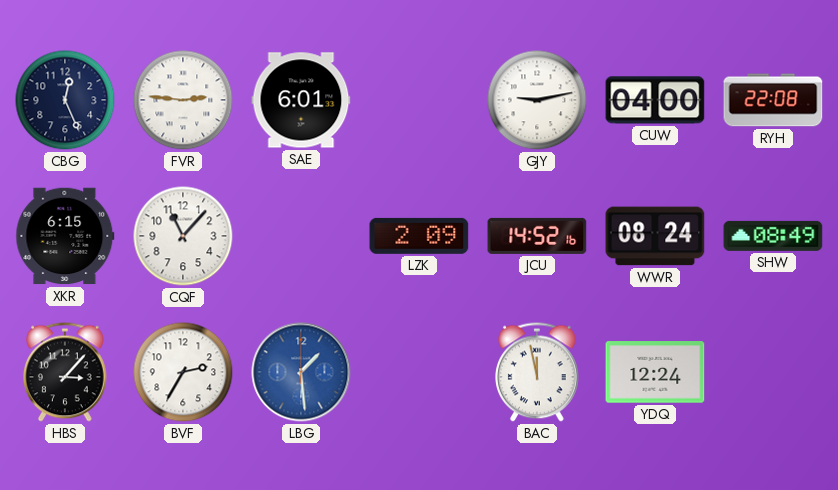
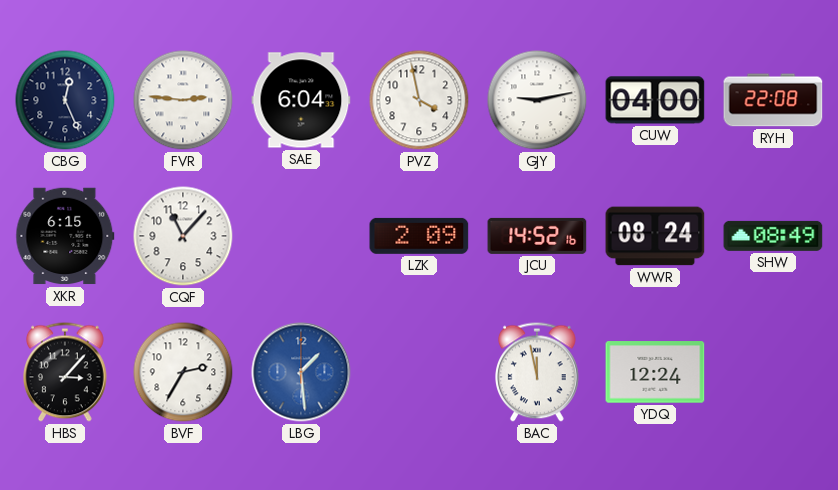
SAE: 6:01 -> 6:04 (301, 100)
PVZ: none -> 3:58 (419, 100)
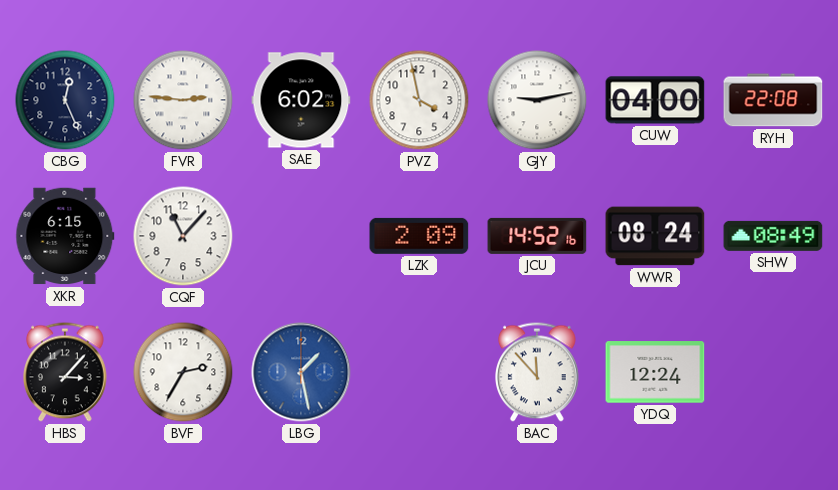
SAE: 6:04 -> 6:02 (301, 100)
LBG: 1:29 -> 1:28 (301, 372)
BAC: 11:58 -> 11:53 (538, 372)
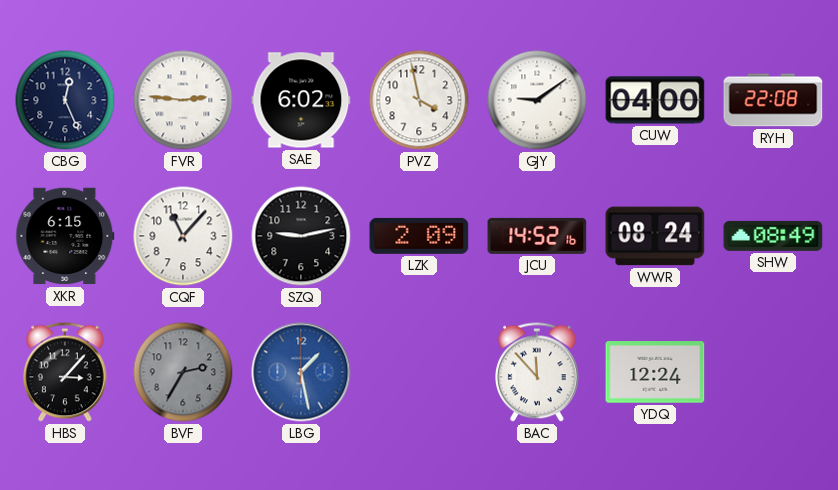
GJY: 9:13 -> 9:09 (537, 100)
SZQ: none -> 9:13 (301, 236)
BVF dial: white -> grey (183, 372)
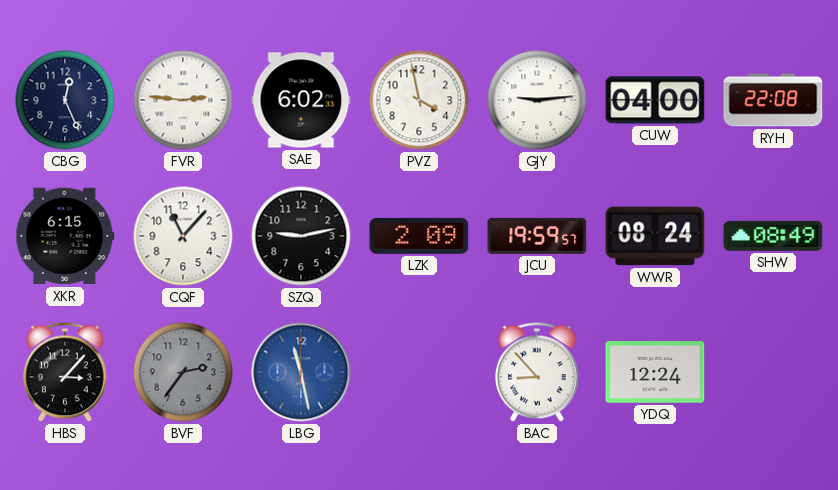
GJY: 9:09 -> 9:14 (537, 100)
JCU: 14:52 -> 19:59 (537, 236)
BVF: 2:35 -> 2:36 (183, 372)
LBG: 1:28 -> 11:28 (301, 372)
BAC: 11:53 -> 8:53 (538, 372)
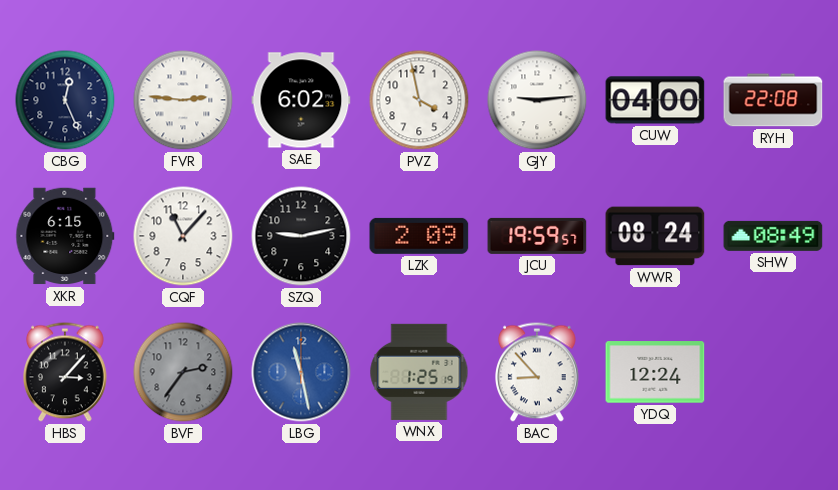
WNX: none -> 1:25 (419, 372)
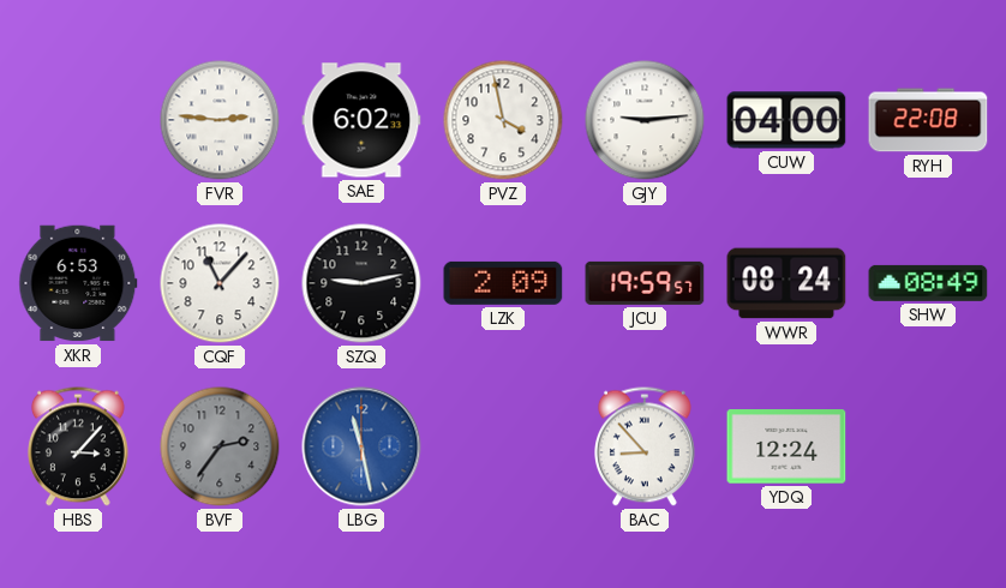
CBG: 12:26 -> none (65, 100)
XKR: 6:15 -> 6:53 (78, 283)
WNX: 1:25 -> none (419, 372)
